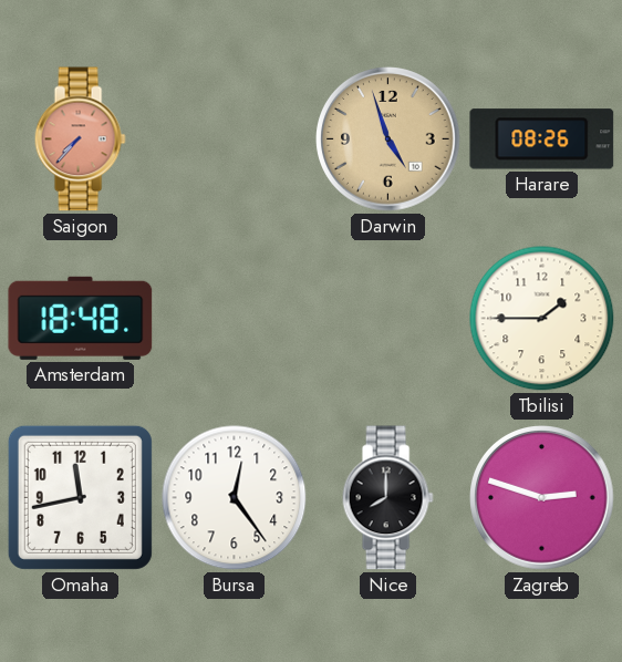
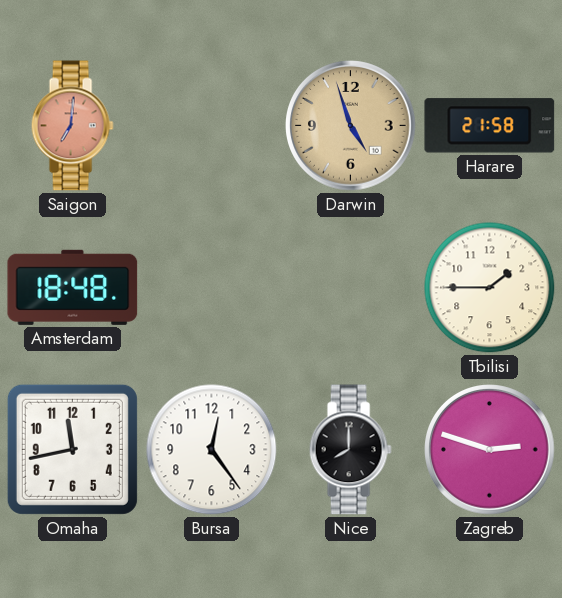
Saigon: 7:37 -> 7:01 (72, 126)
Harare: 08:26 -> 21:58 (490, 126)
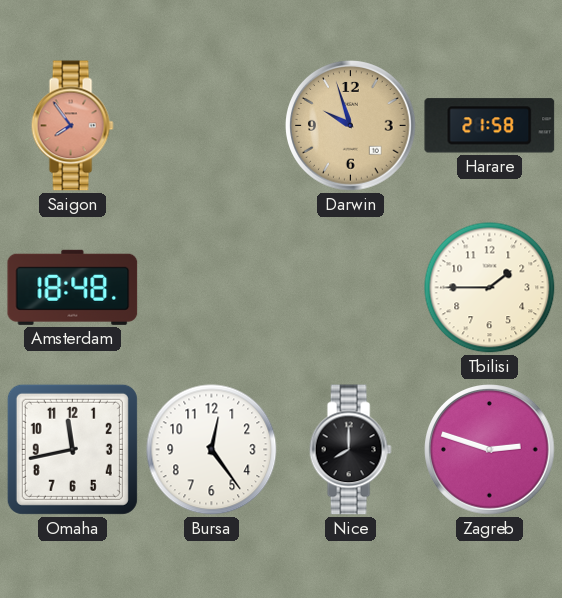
Saigon: 7:01 -> 7:54 (72, 126)
Darwin: 4:57 -> 9:57 (351, 126)
